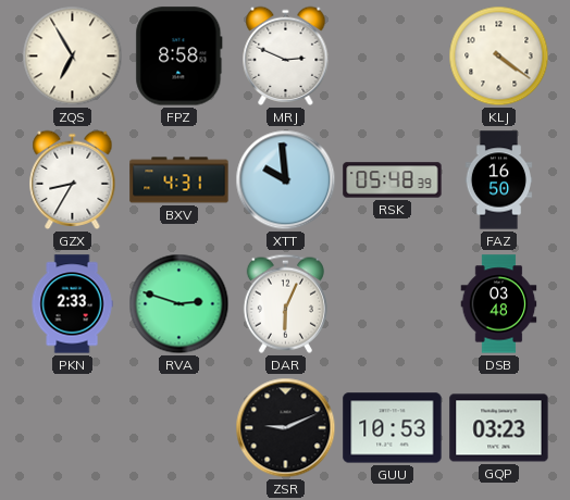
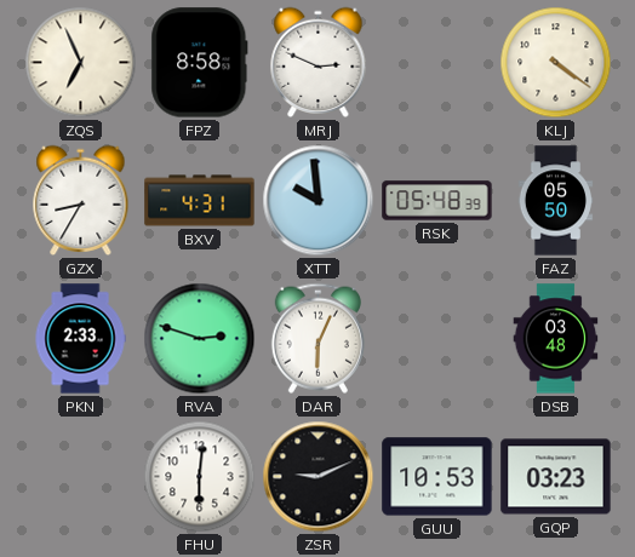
ZQS: 6:55 -> 6:56 (81, 63)
FAZ: 16:50 -> 05:50 (556, 201)
FHU: none -> 6:01 (200, 477)
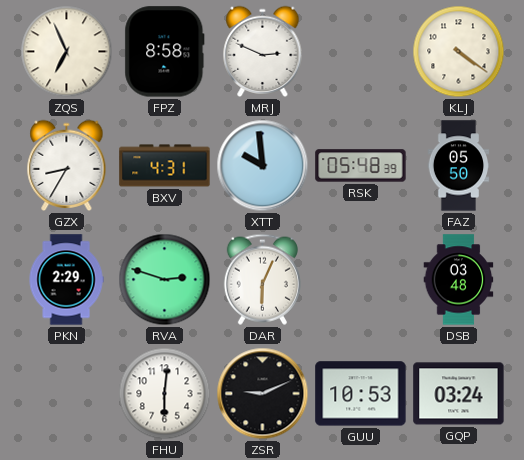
PKN: 2:33 -> 2:29 (66, 280)
GQP: 03:23 -> 03:24 (459, 394)
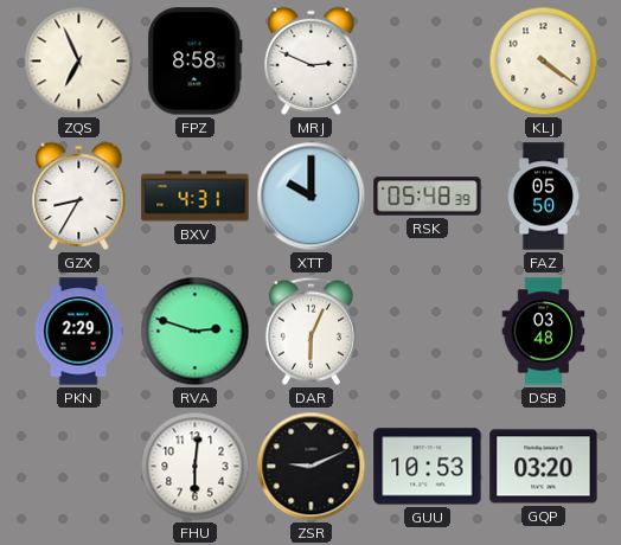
XTT: 9:59 -> 10:00 (312, 197)
GQP: 03:24 -> 03:20 (544, 467)
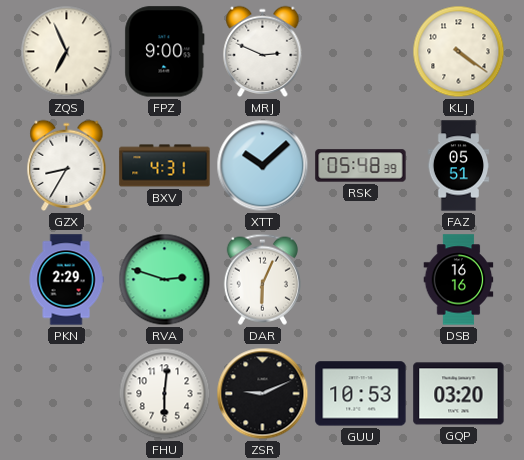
FPZ: 8:58 -> 9:00 (165, 52)
XTT: 10:00 -> 10:08 (263, 166)
FAZ: 05:50 -> 05:51 (459, 166)
DSB: 03:48 -> 16:16 (459, 280)
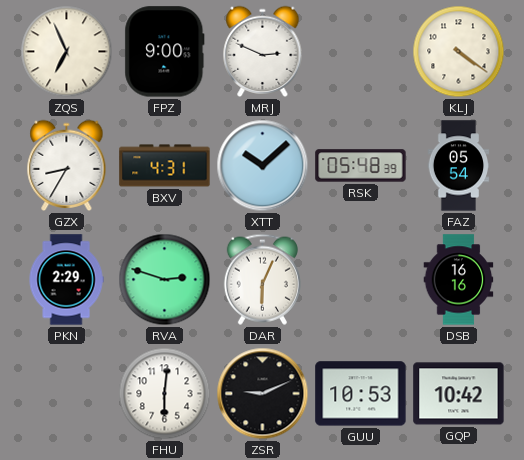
FAZ: 05:51 -> 05:54 (459, 166)
GQP: 03:20 -> 10:42 (459, 394)
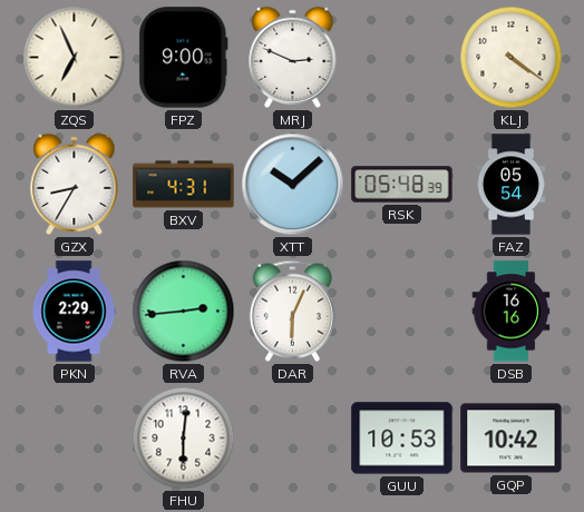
RVA: 2:48 -> 2:44 (184, 312)
ZSR: 9:11 -> none (263, 394)
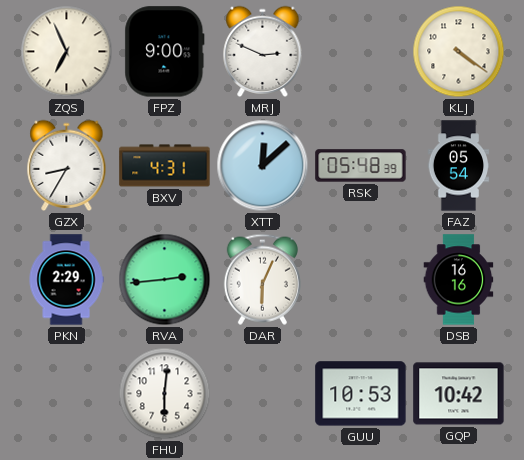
XTT: 10:08 -> 12:08 (263, 166)
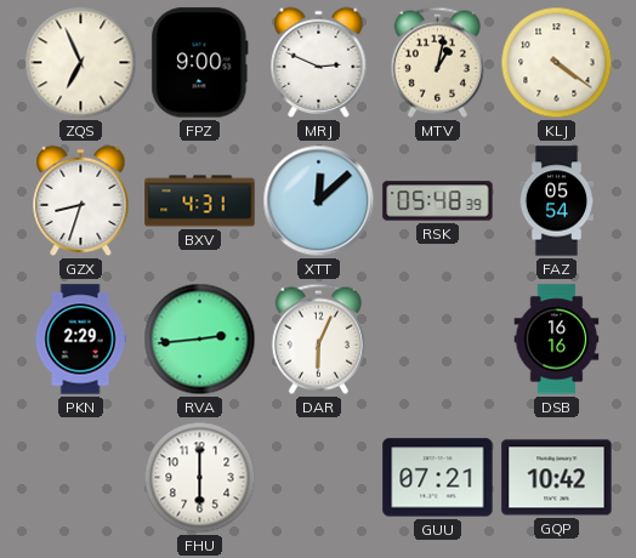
MTV: none -> 1:02 (437, 62)
GZX: 8:35 -> 8:33 (81, 200)
FHU: 6:01 -> 6:00 (200, 478)
GUU: 10:53 -> 07:21 (438, 478)
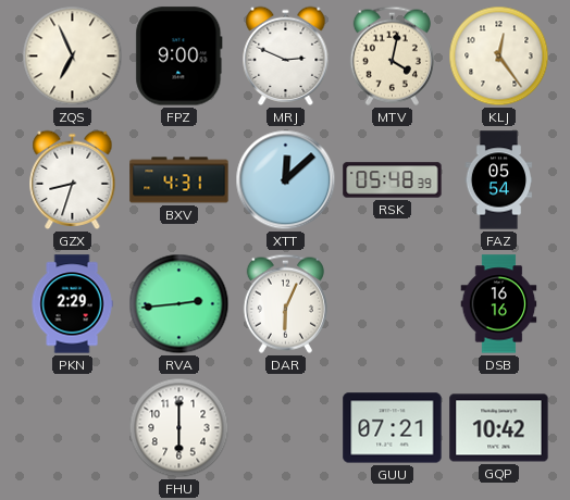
MTV: 1:02 -> 4:02 (392, 55)
KLJ: 4:21 -> 12:24 (499, 57)
